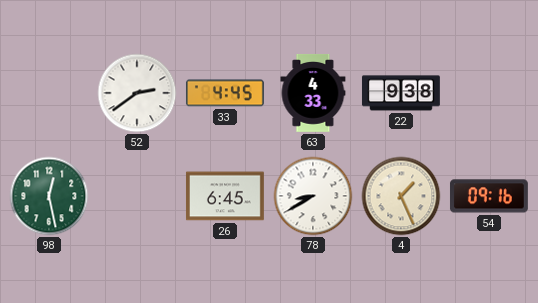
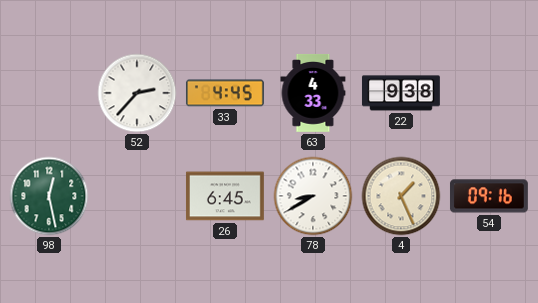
52: 2:39 -> 2:37 (137, 93)
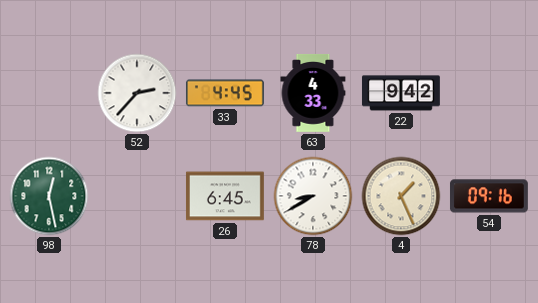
22: 9:38 -> 9:42 (401, 93)
